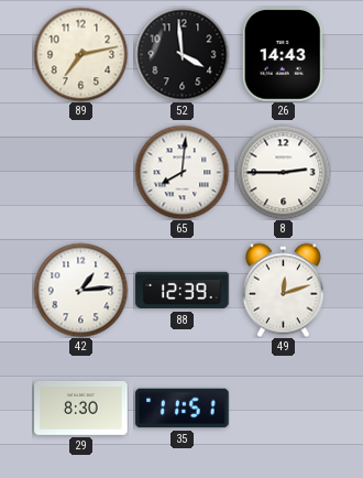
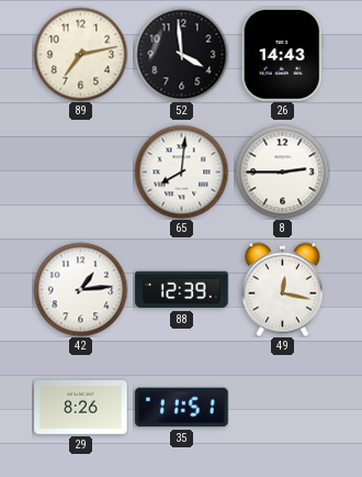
49: 12:12 -> 12:17 (282, 289)
29: 8:30 -> 8:26 (81, 407)
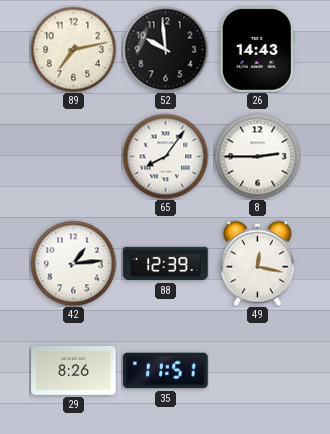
52: 3:59 -> 9:59 (165, 49)
65: 8:01 -> 8:06 (165, 156)
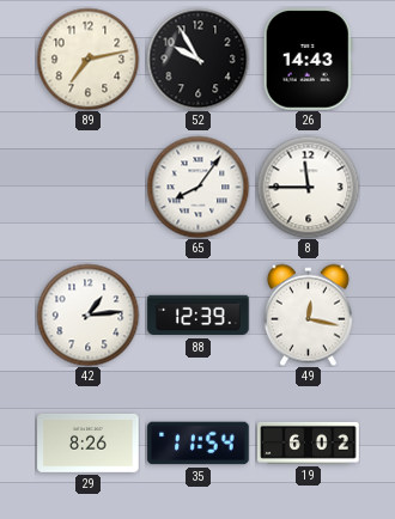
52: 9:59 -> 9:55 (197, 59)
8: 2:45 -> 11:45 (308, 187)
35: 11:51 -> 11:54 (199, 444)
19: none -> 6:02 (309, 442)
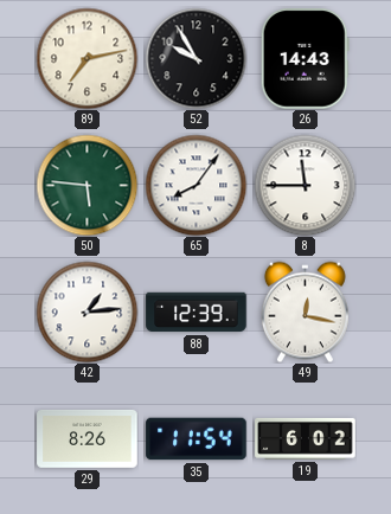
50: none -> 5:46 (86, 185)
